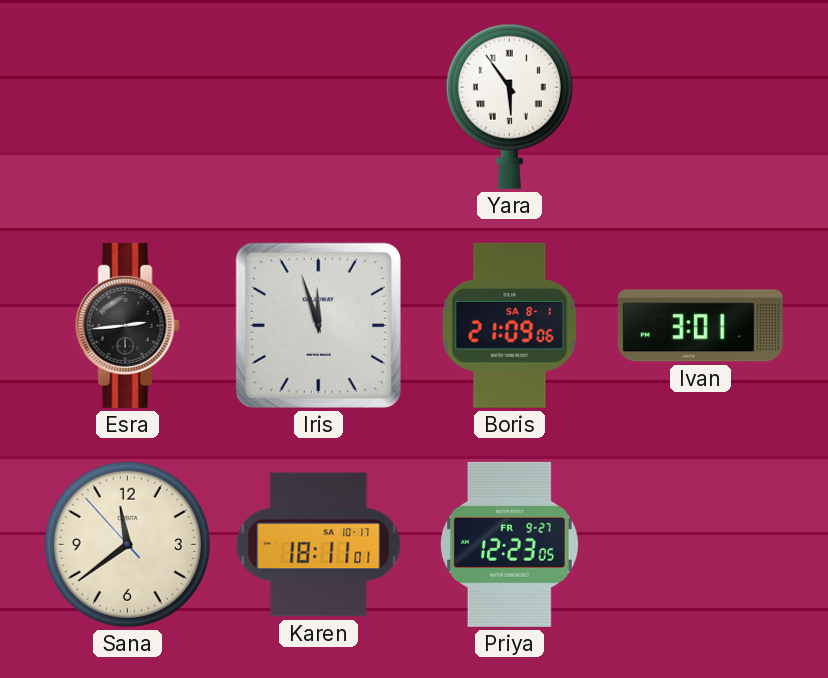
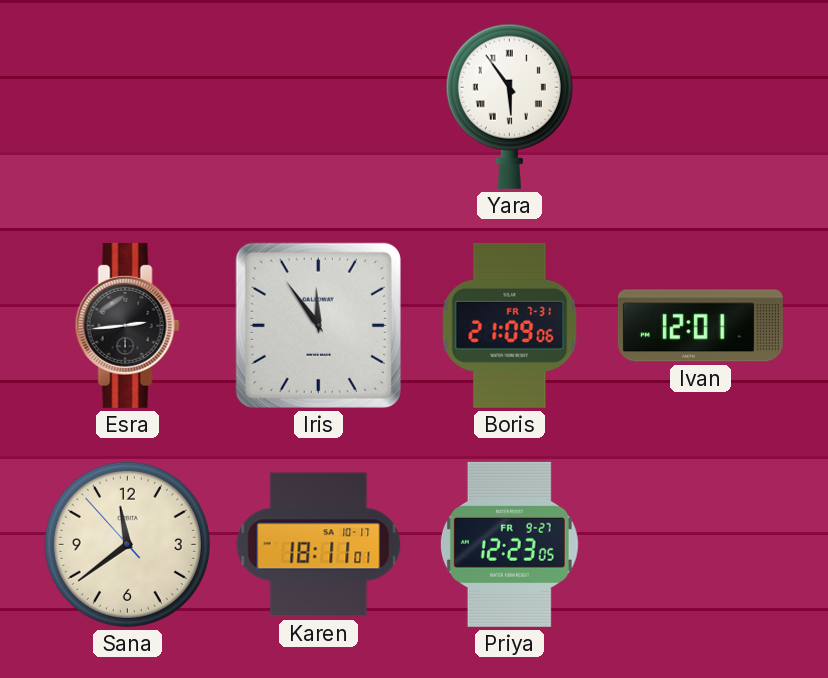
Iris: 11:57 -> 11:54 (318, 325)
Boris date: SA 8-1 -> FR 7-31 (510, 325)
Ivan: 3:01 -> 12:01 (700, 326)
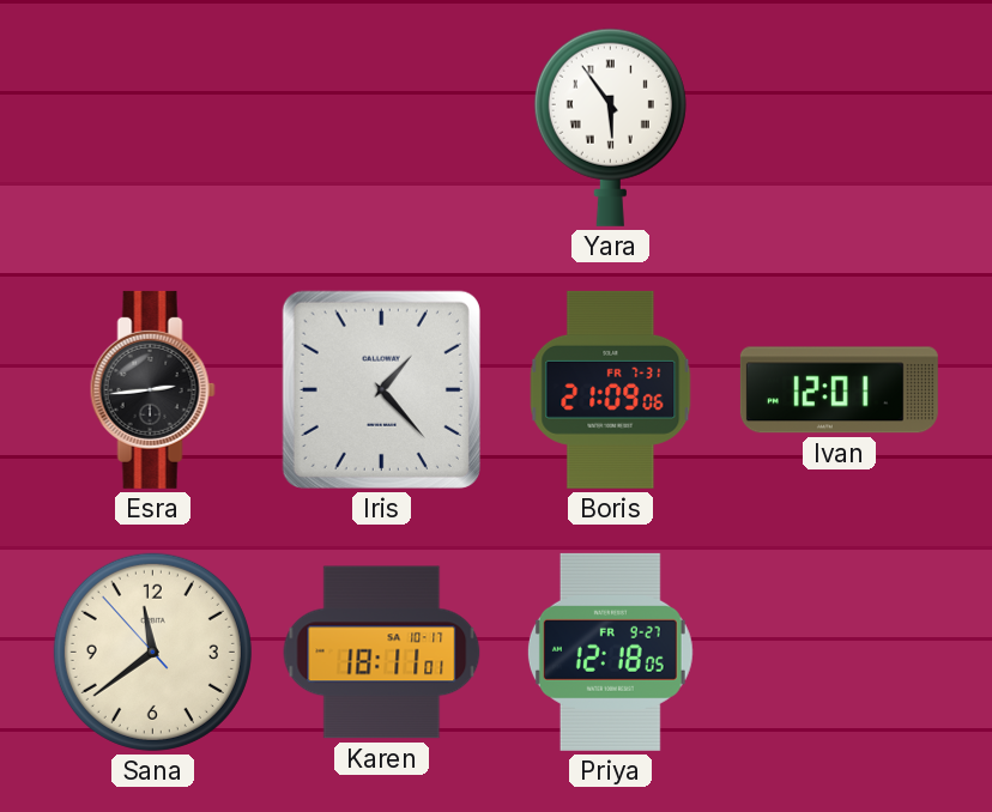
Iris: 11:54 -> 1:23 (381, 389)
Priya: 12:23 -> 12:18 (610, 652)
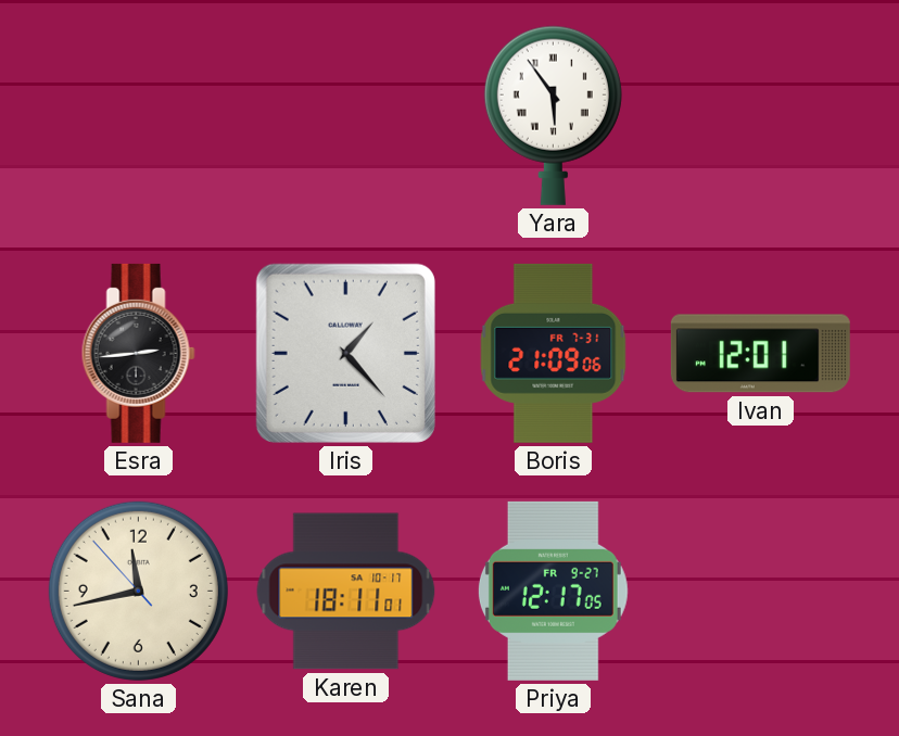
Sana: 11:38 -> 11:42 (138, 591)
Priya: 12:18 -> 12:17 (553, 591)
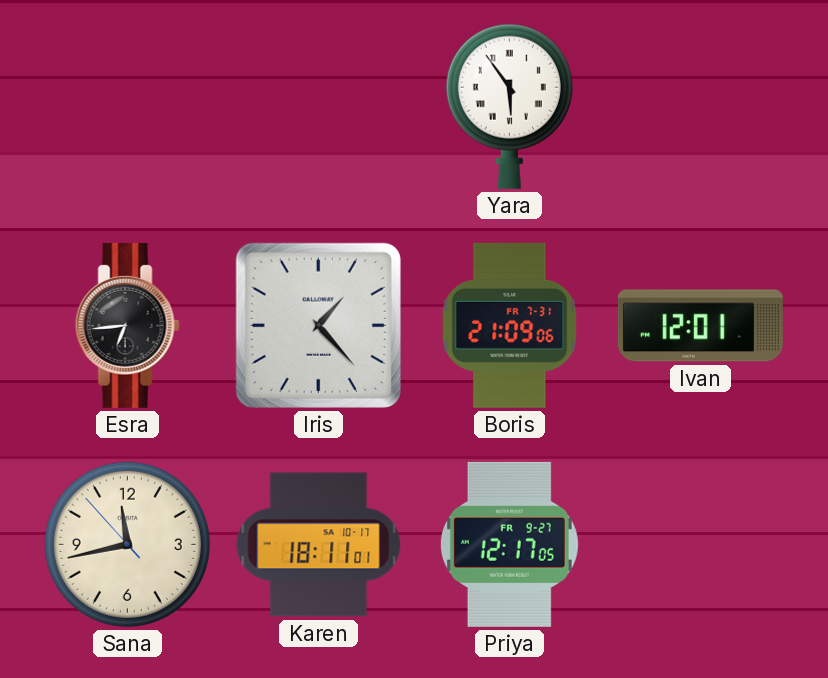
Esra: 2:44 -> 6:44 (127, 325)
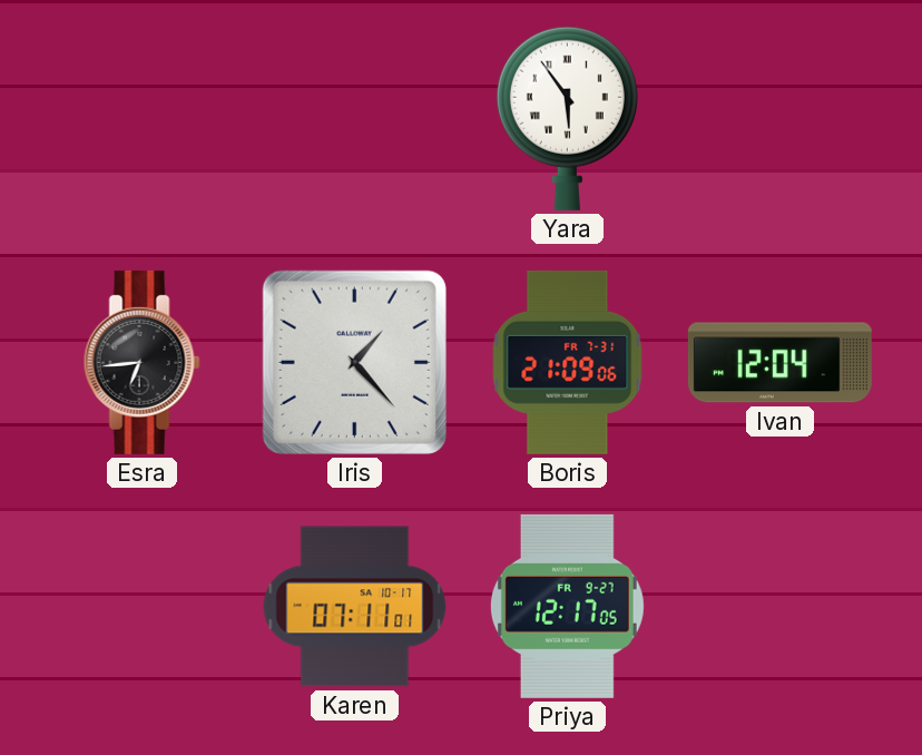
Ivan: 12:01 -> 12:04 (779, 363)
Sana: 11:42 -> none (127, 544)
Karen: 18:11 -> 07:11 (355, 607)
